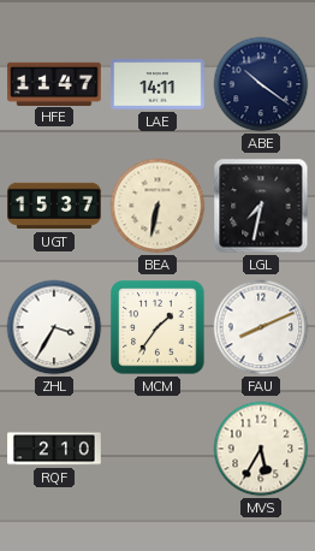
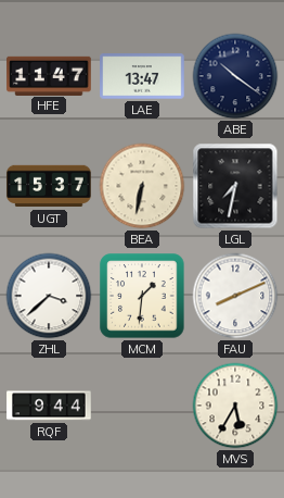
LAE: 14:11 -> 13:47 (142, 76)
ZHL: 3:35 -> 3:38 (49, 296)
MCM: 1:36 -> 1:31 (142, 296)
RQF: 2:10 -> 9:44 (49, 406)
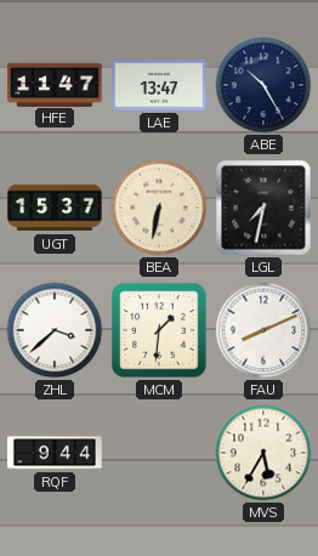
ABE: 10:21 -> 10:25 (263, 85)
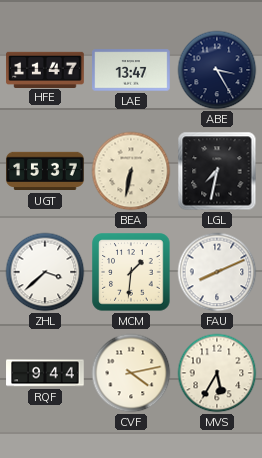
ABE: 10:25 -> 3:25 (217, 70)
CVF: none -> 4:13 (131, 373)
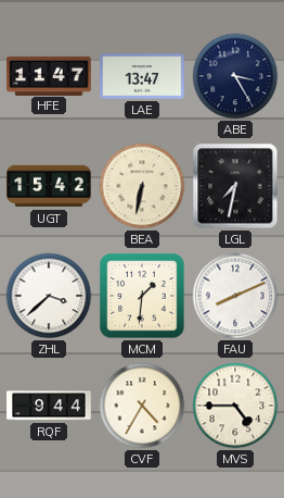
UGT: 15:37 -> 15:42 (49, 186)
CVF: 4:13 -> 4:35 (142, 406)
MVS: 5:35 -> 4:45 (235, 406)
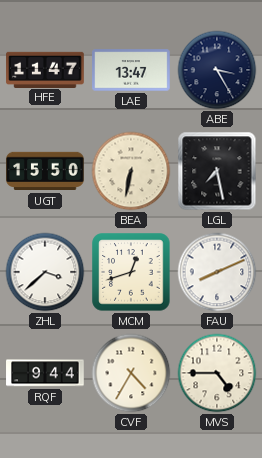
UGT: 15:42 -> 15:50 (45, 171)
LGL: 7:32 -> 7:28 (217, 171)
MCM: 1:31 -> 12:42 (131, 272)
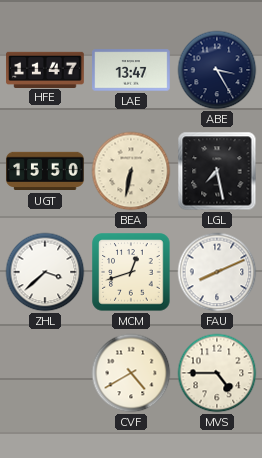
RQF: 9:44 -> none (45, 373)
CVF: 4:35 -> 4:40 (131, 373)
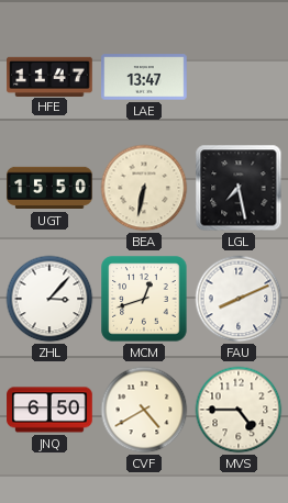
ABE: 3:25 -> none (217, 70)
ZHL: 3:38 -> 3:07 (49, 299)
JNQ: none -> 6:50 (49, 410)
